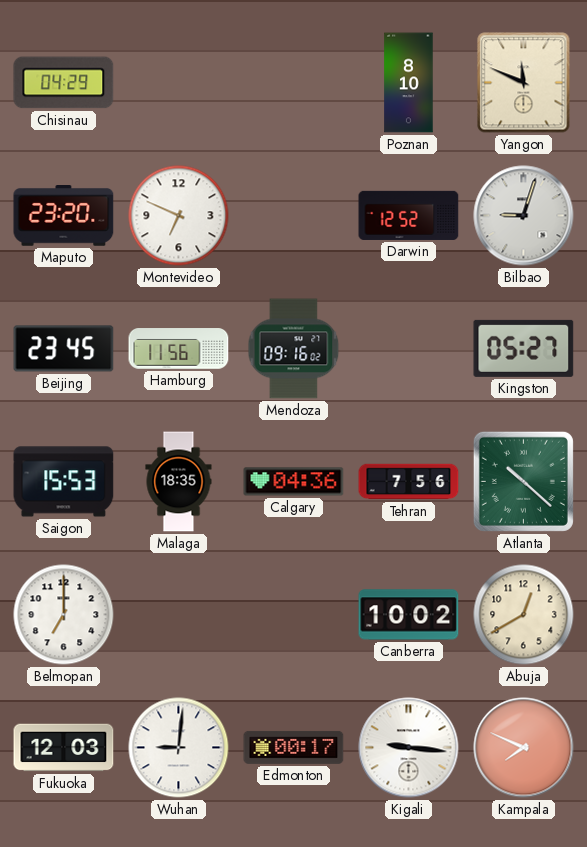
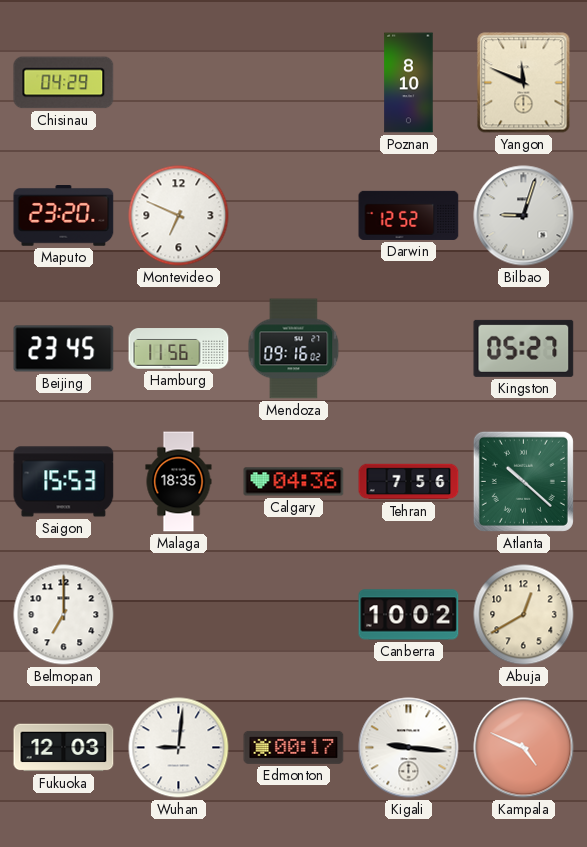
Kampala: 7:49 -> 4:49 (524, 748)
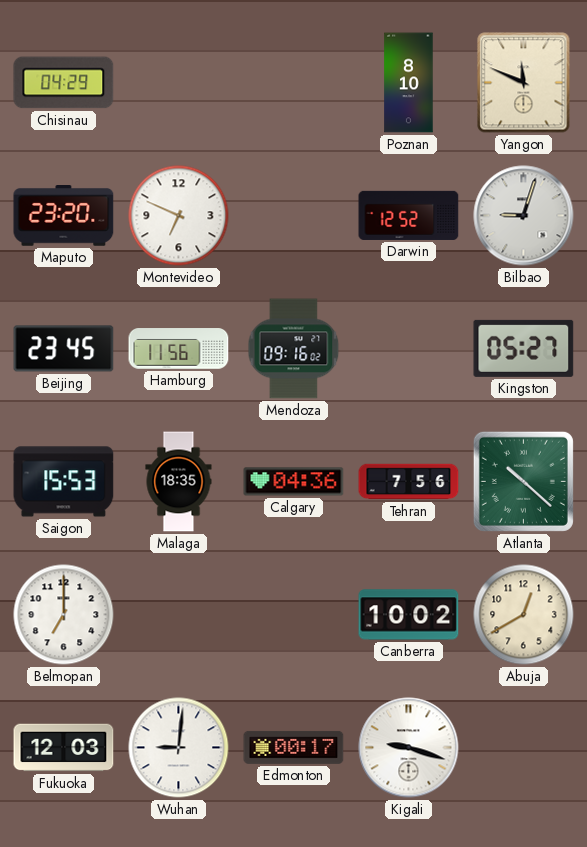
Kigali: 9:16 -> 9:18 (409, 748)
Kampala: 4:49 -> none (524, 748)
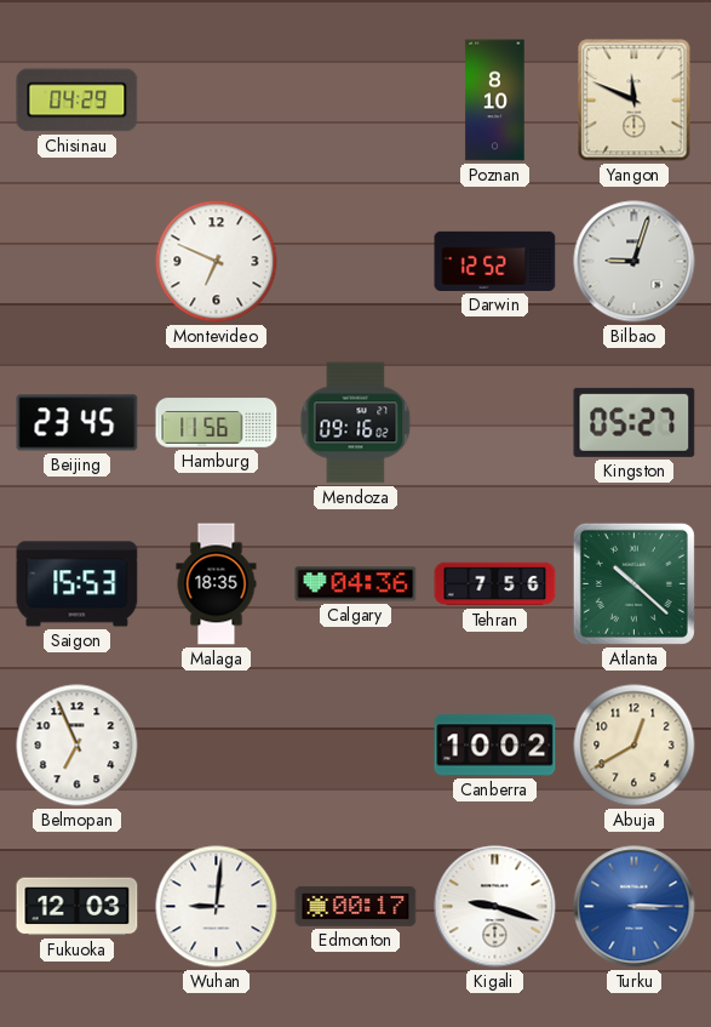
Maputo: 23:20 -> none (64, 216)
Belmopan: 7:00 -> 6:56 (78, 746)
Turku: none -> 3:15 (635, 907)
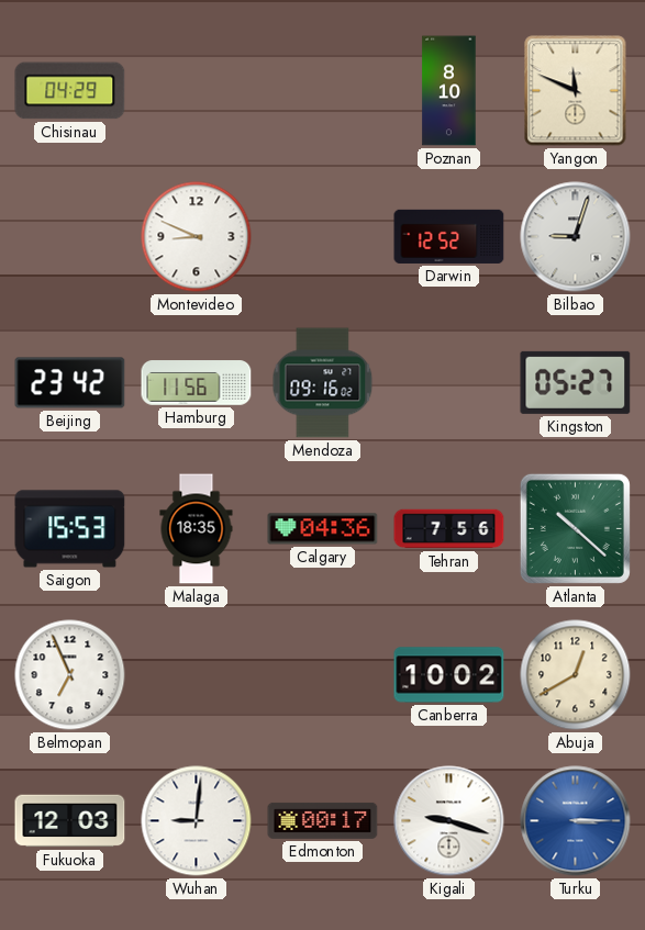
Montevideo: 6:49 -> 8:49 (197, 237)
Beijing: 23:45 -> 23:42 (70, 383)
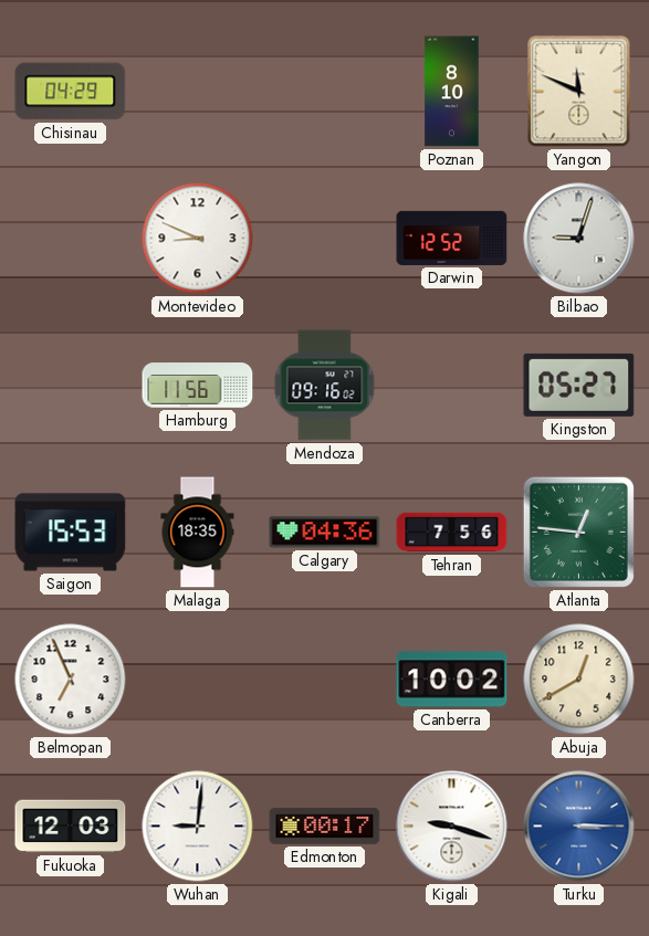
Beijing: 23:42 -> none (70, 383)
Atlanta: 10:22 -> 12:46 (578, 532)
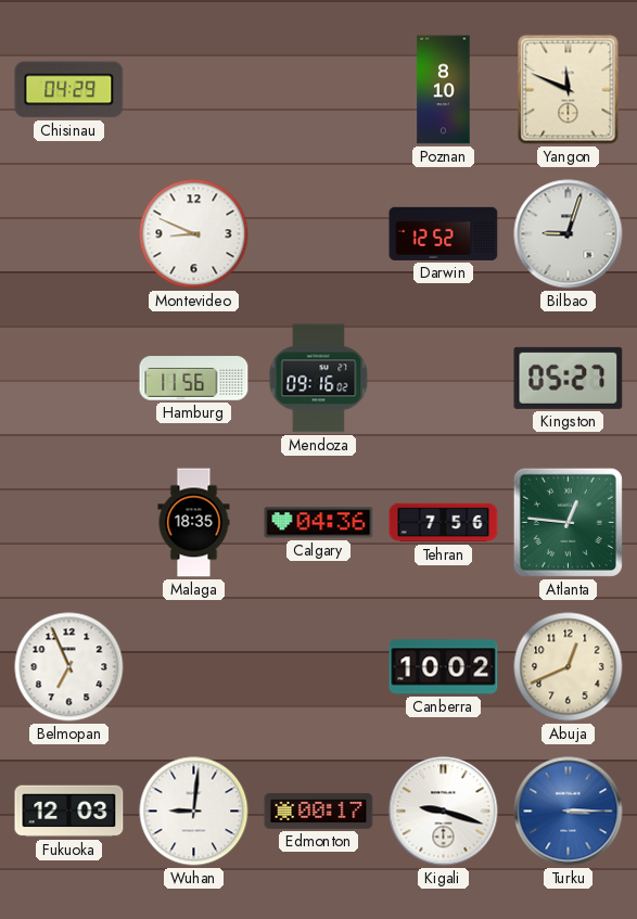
Saigon: 15:53 -> none (71, 533)
Abuja: 12:40 -> 12:41 (569, 667)
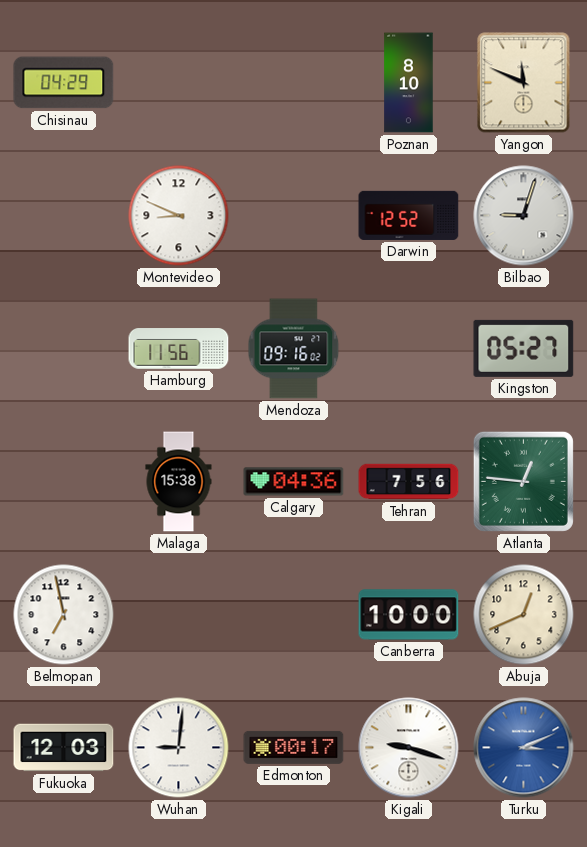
Malaga: 18:35 -> 15:38 (179, 482)
Belmopan: 6:56 -> 6:58 (64, 615)
Canberra: 10:02 -> 10:00 (409, 615)
Turku: 3:15 -> 3:11 (524, 748)
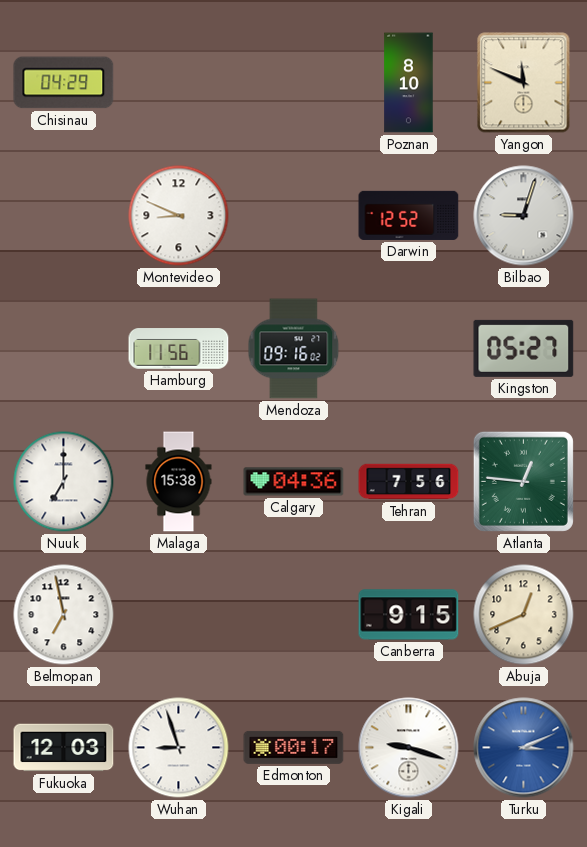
Nuuk: none -> 7:00 (64, 482)
Canberra: 10:00 -> 9:15 (409, 615)
Wuhan: 9:01 -> 8:57 (179, 748)
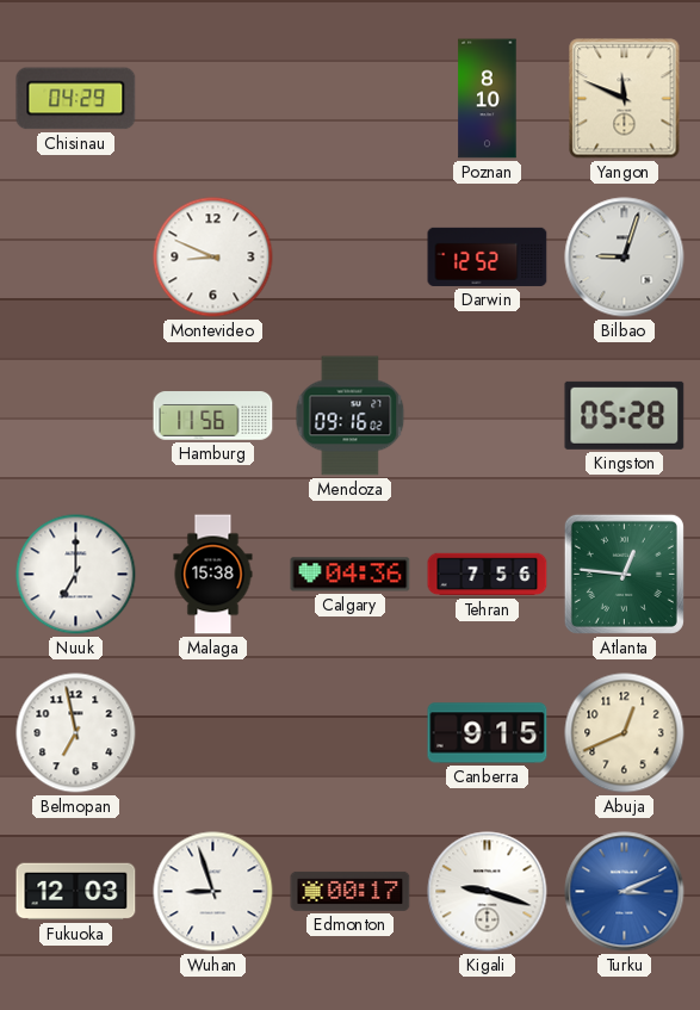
Kingston: 05:27 -> 05:28 (625, 415)
